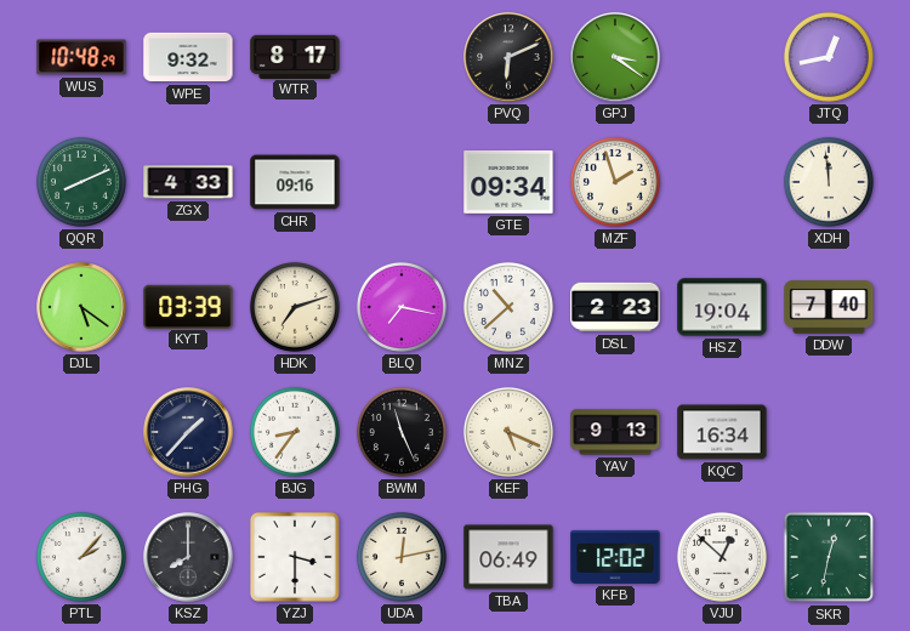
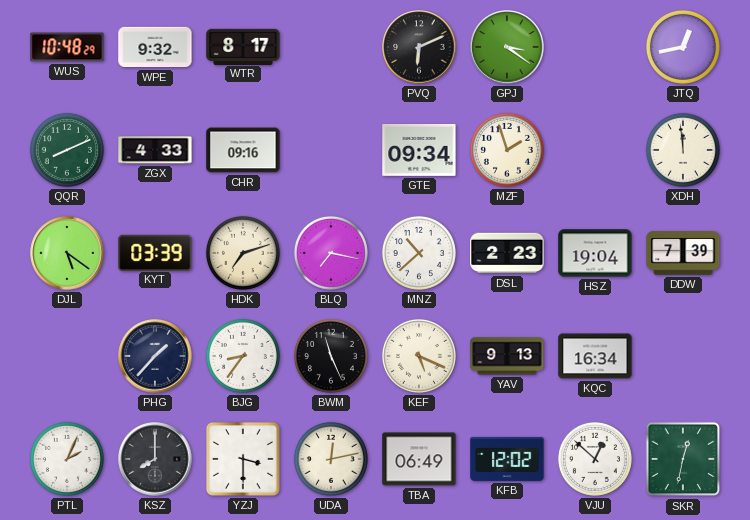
DDW: 7:40 -> 7:39 (683, 253)
PTL: 2:07 -> 2:04 (67, 459)
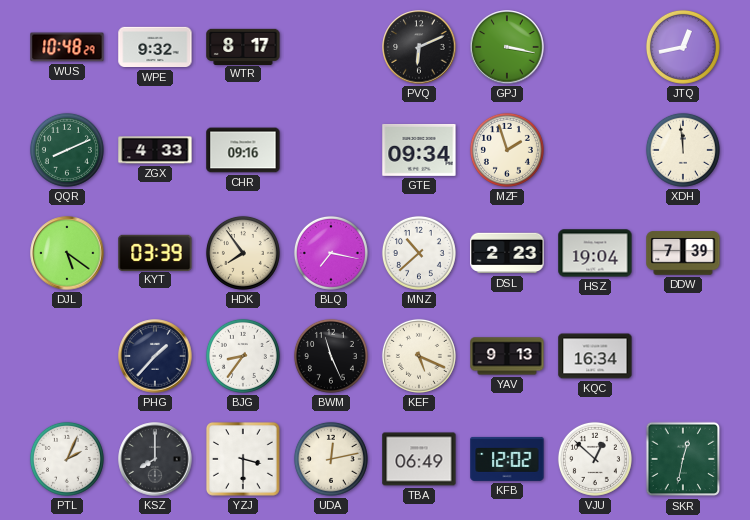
GPJ: 3:21 -> 3:17 (507, 47)
HDK: 7:12 -> 7:54 (243, 253)
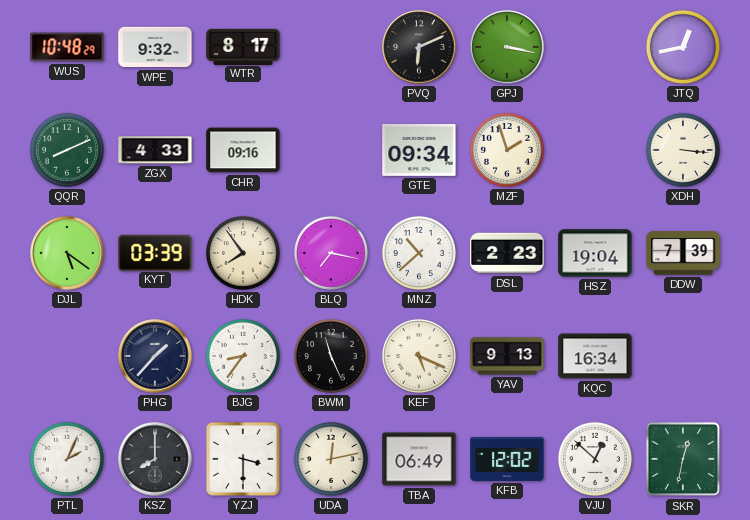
XDH: 11:59 -> 3:16 (683, 150)
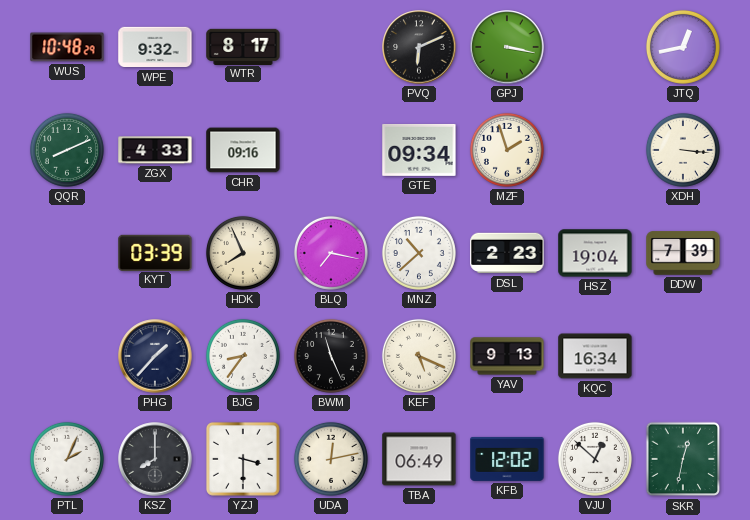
DJL: 5:21 -> none (67, 253)
HDK: 7:54 -> 7:56 (243, 253)
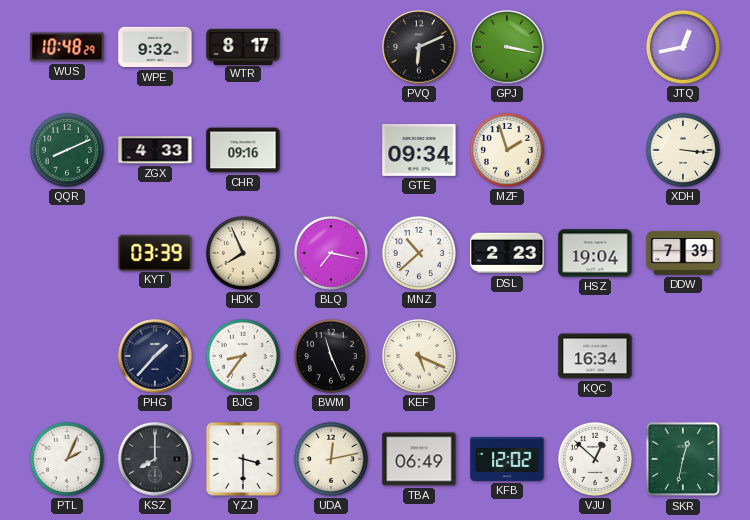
YAV: 9:13 -> none (507, 356)
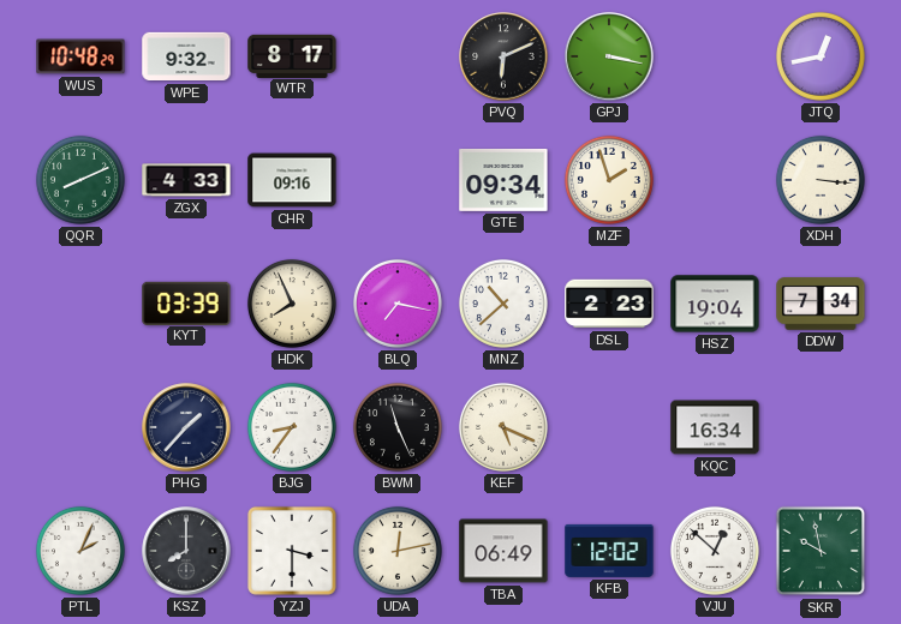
DDW: 7:39 -> 7:34 (821, 304)
SKR: 12:32 -> 9:58 (821, 551)
